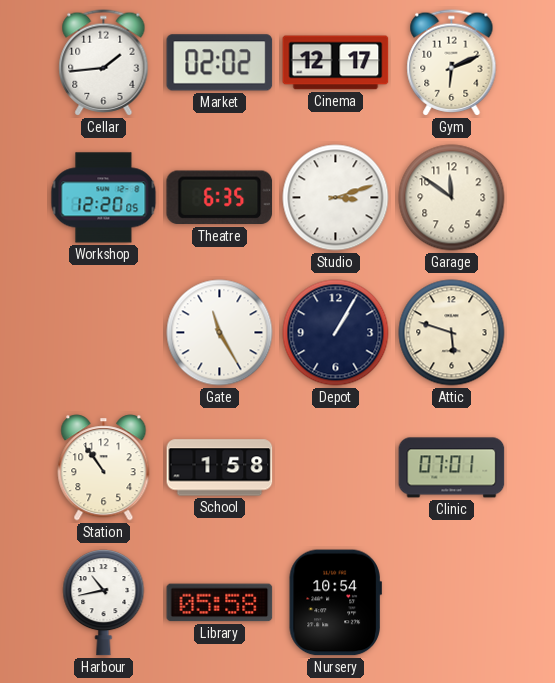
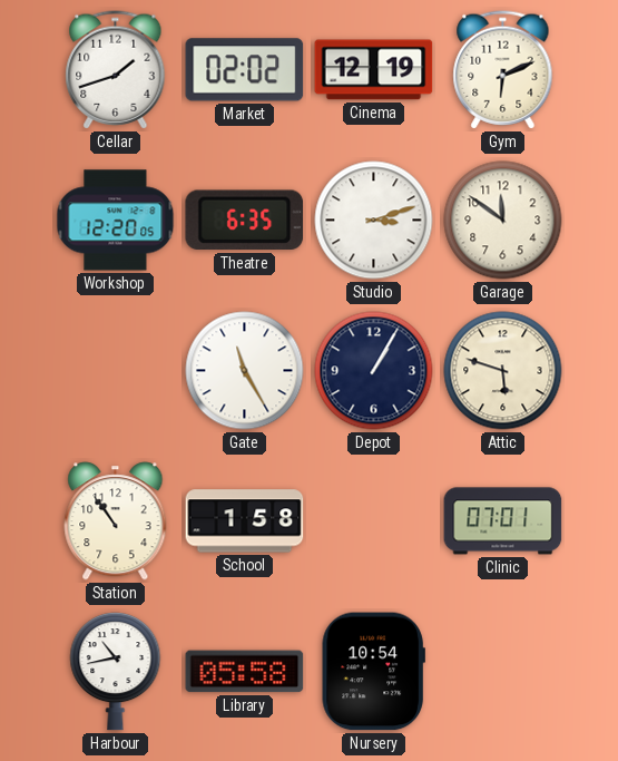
Cellar: 1:44 -> 1:42 (116, 70)
Cinema: 12:17 -> 12:19 (374, 70)
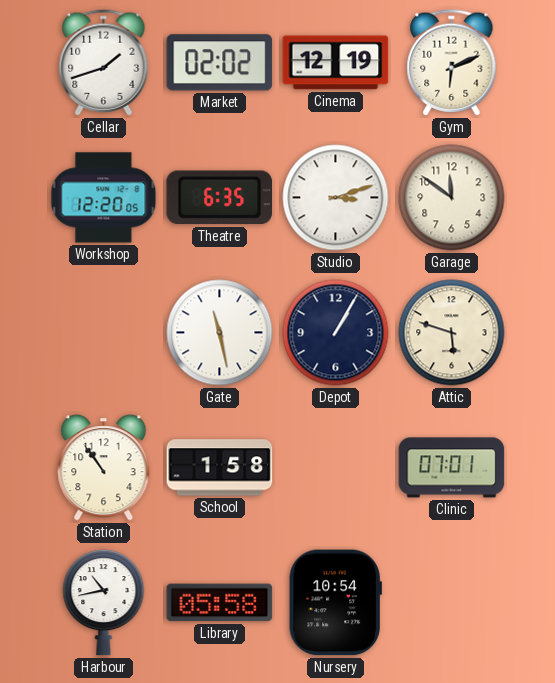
Gate: 11:25 -> 11:28 (220, 333)
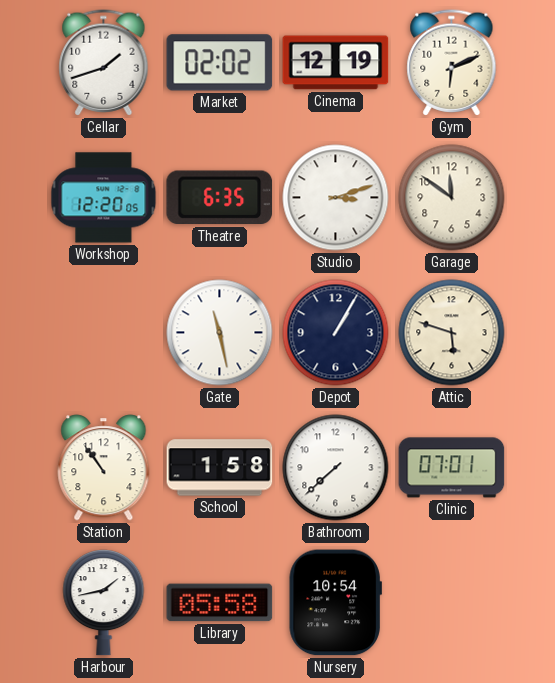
Bathroom: none -> 7:38 (336, 468)
Harbour: 10:43 -> 1:43 (104, 603)
